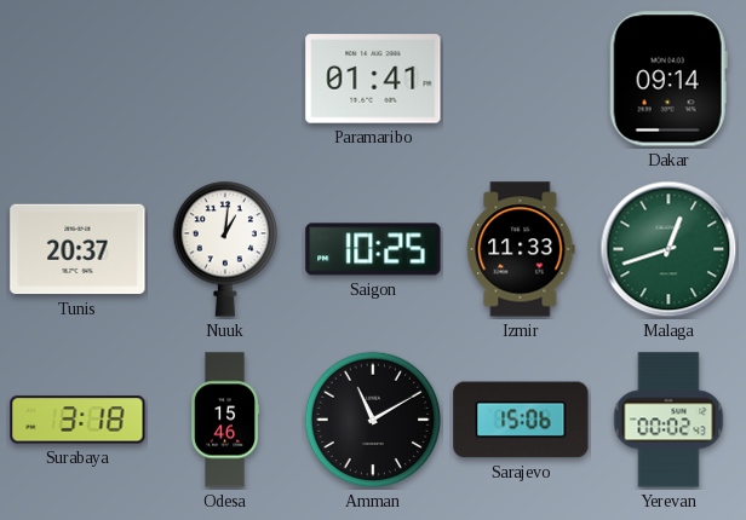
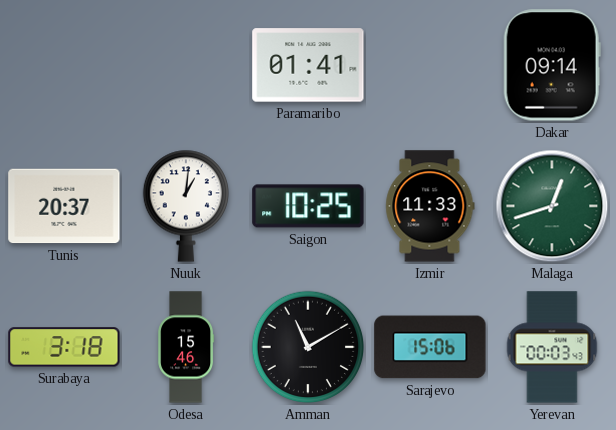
Yerevan: 00:02 -> 00:03 (552, 347)
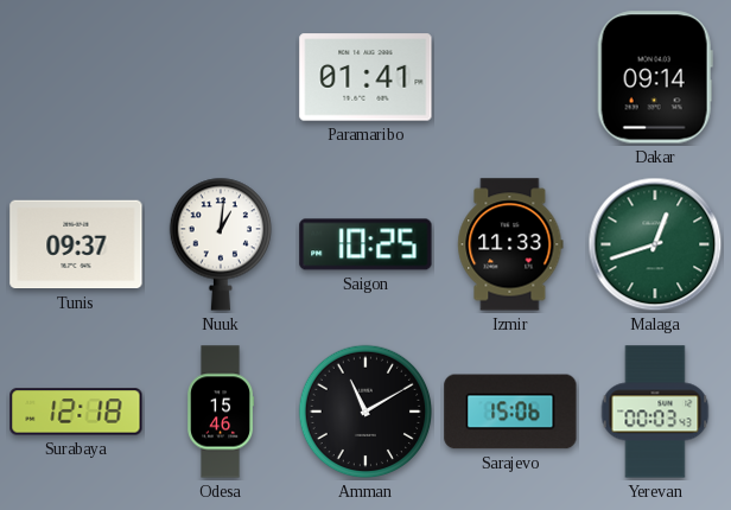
Tunis: 20:37 -> 09:37 (76, 244)
Surabaya: 3:18 -> 12:18 (76, 412)
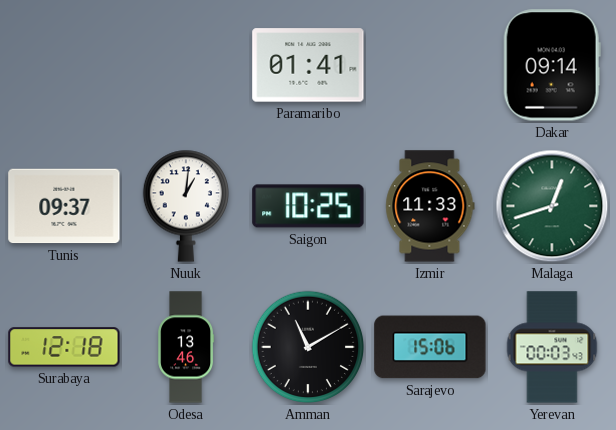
Odesa: 15:46 -> 13:46 (186, 347)
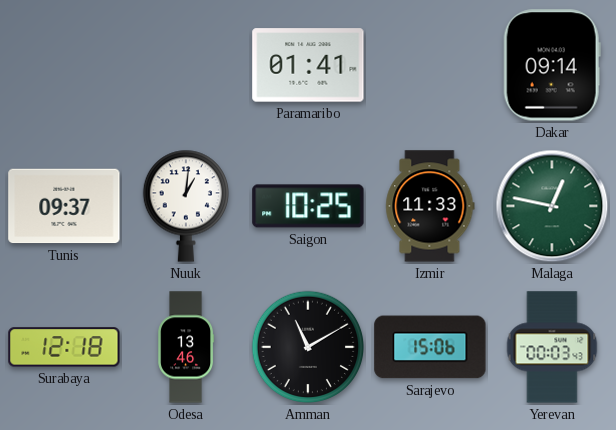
Malaga: 12:42 -> 12:47 (552, 206)
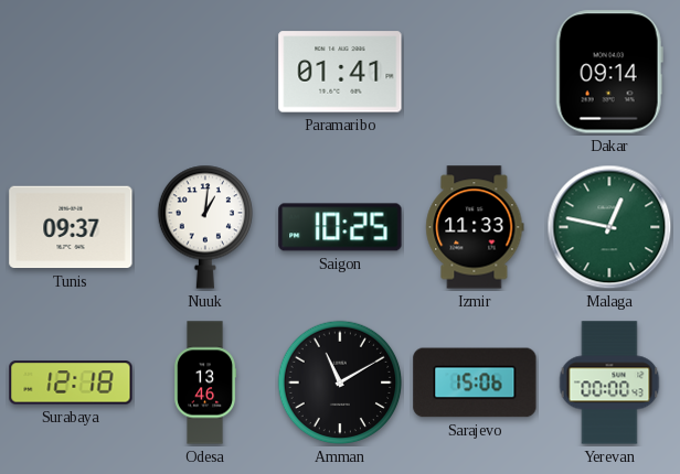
Yerevan: 00:03 -> 00:00 (609, 383)
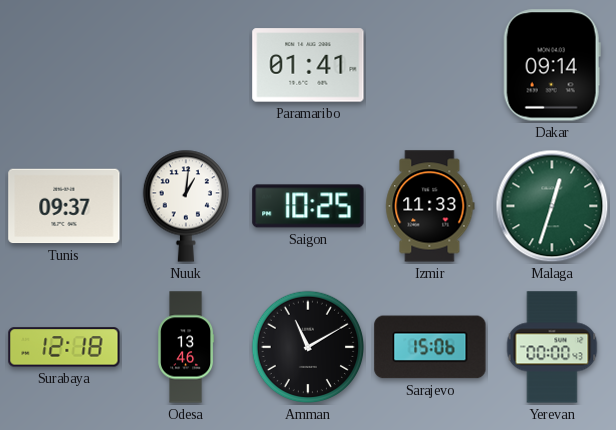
Malaga: 12:47 -> 12:33 (552, 206)
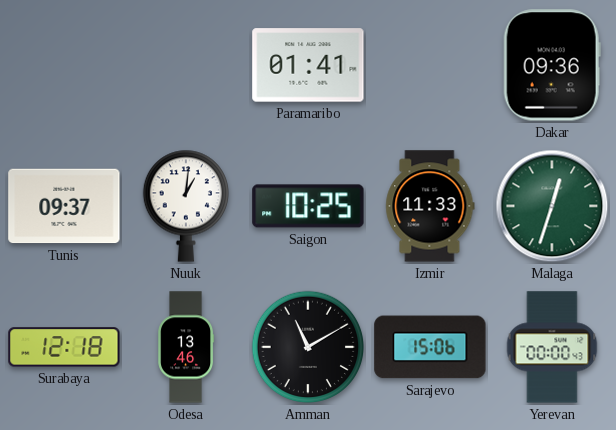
Dakar: 09:14 -> 09:36 (552, 65)
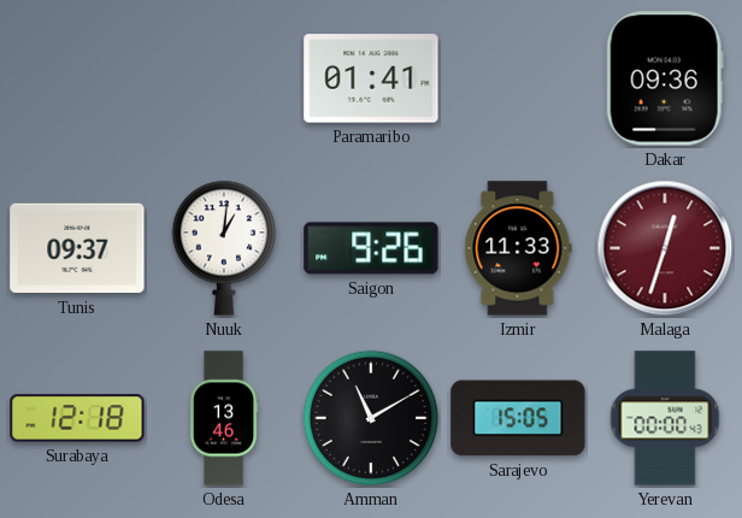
Saigon: 10:25 -> 9:26 (371, 248)
Malaga dial: green -> burgundy (665, 248)
Sarajevo: 15:06 -> 15:05 (518, 418)
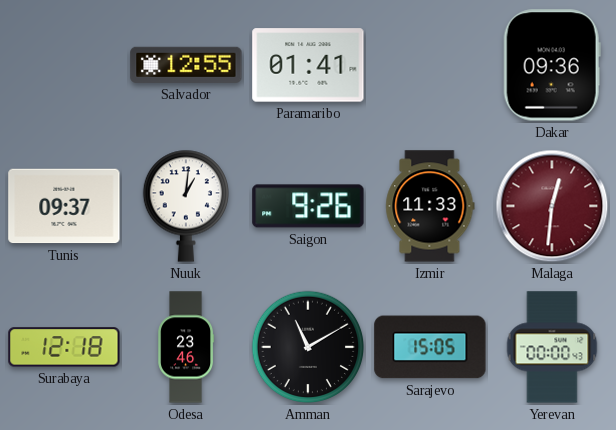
Salvador: none -> 12:55 (186, 65)
Malaga: 12:33 -> 12:31 (552, 206)
Odesa: 13:46 -> 23:46 (186, 347)
